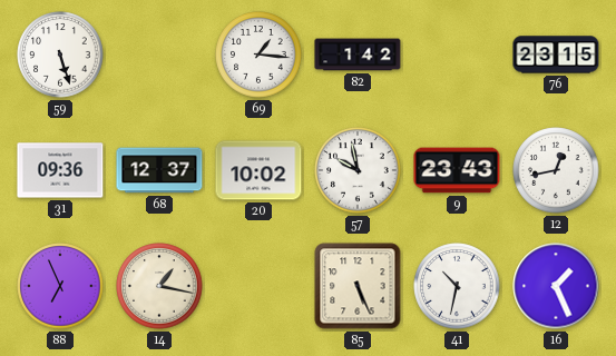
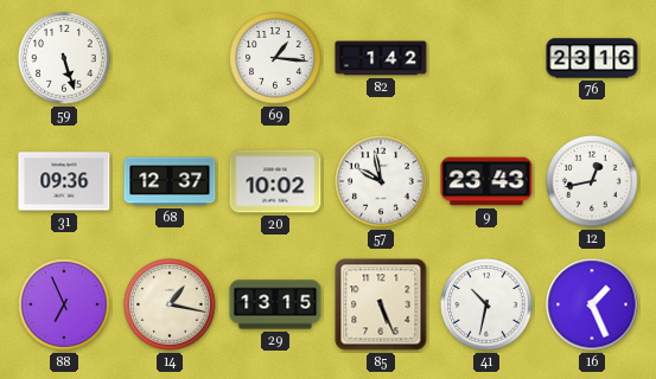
76: 23:15 -> 23:16 (592, 58)
29: none -> 13:15 (275, 304)
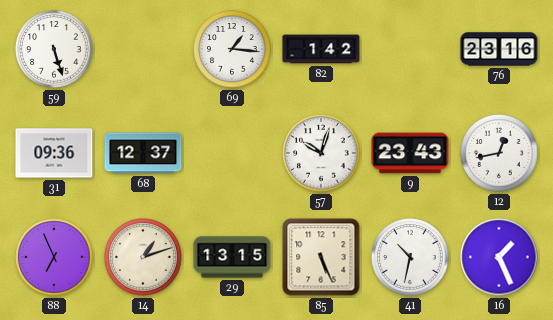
20: 10:02 -> none (275, 181)
57: 9:58 -> 10:03 (321, 153)
14: 1:17 -> 1:12 (143, 257)
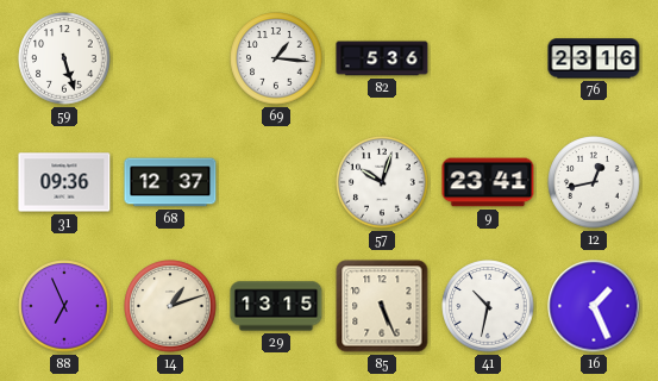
82: 1:42 -> 5:36 (382, 58)
9: 23:43 -> 23:41 (488, 182)
